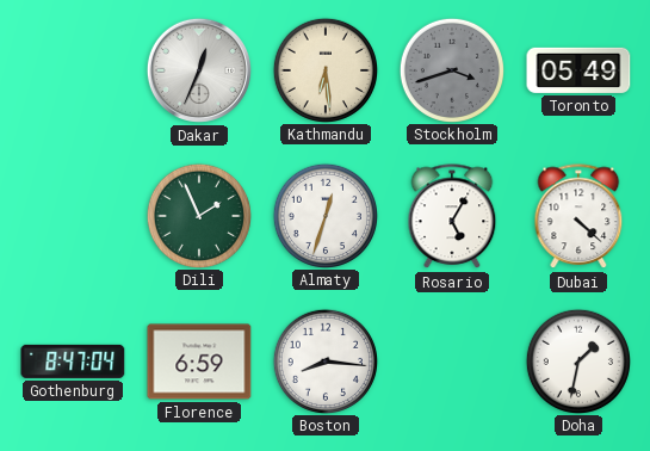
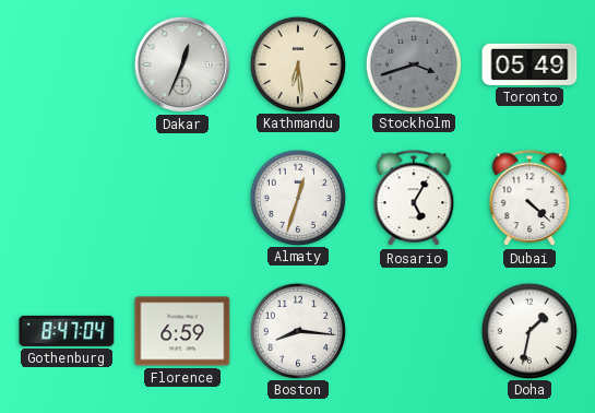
Dili: 1:56 -> none (198, 215)
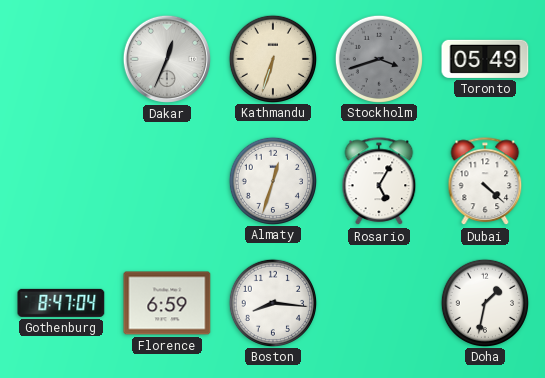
Kathmandu: 6:29 -> 6:33 (272, 58)
